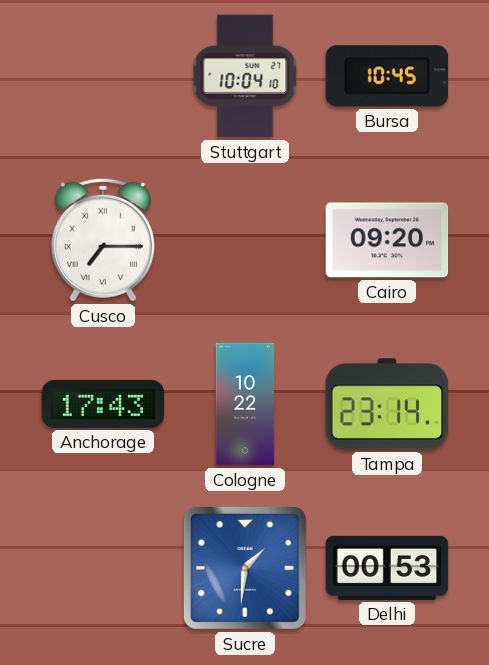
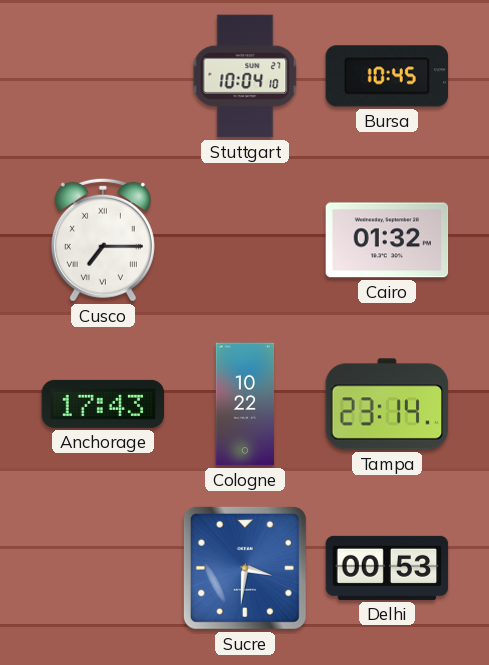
Cairo: 09:20 -> 01:32 (387, 240)
Sucre: 1:31 -> 3:31 (245, 568)
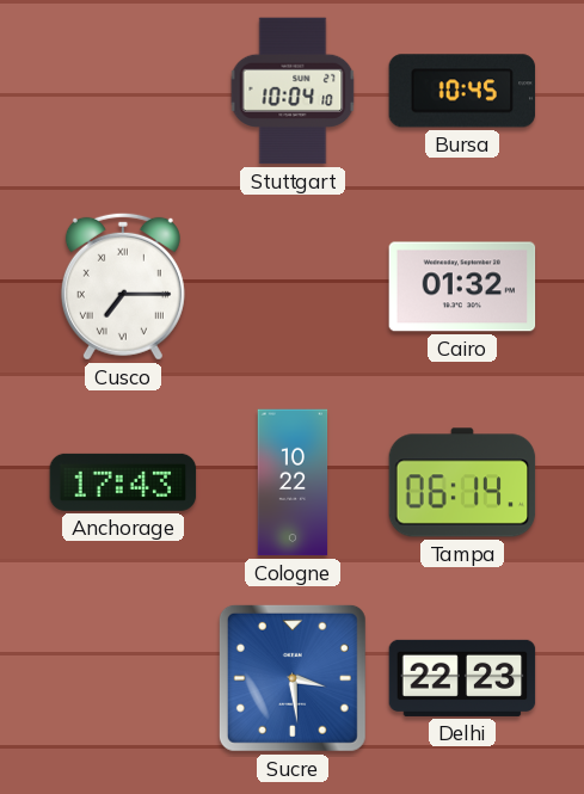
Tampa: 23:14 -> 06:14 (462, 482)
Sucre: 3:31 -> 3:29 (293, 678)
Delhi: 00:53 -> 22:23 (462, 678)
